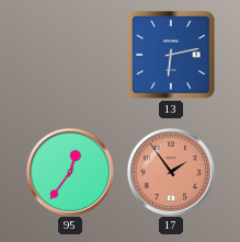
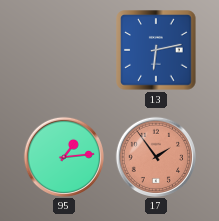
95: 12:36 -> 1:14 (63, 156)
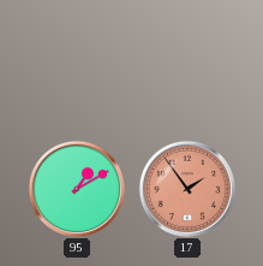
13: 6:13 -> none (156, 50)
95: 1:14 -> 1:10 (76, 188)
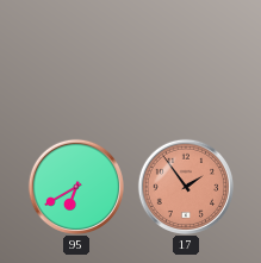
95: 1:10 -> 6:40 (75, 186)
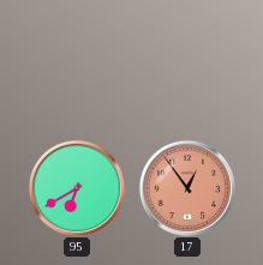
17: 1:54 -> 12:54 (186, 187)
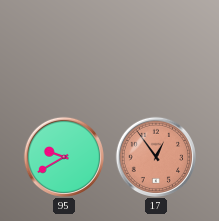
95: 6:40 -> 9:40 (63, 156)
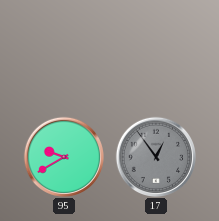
17 dial: salmon -> grey (155, 156)
